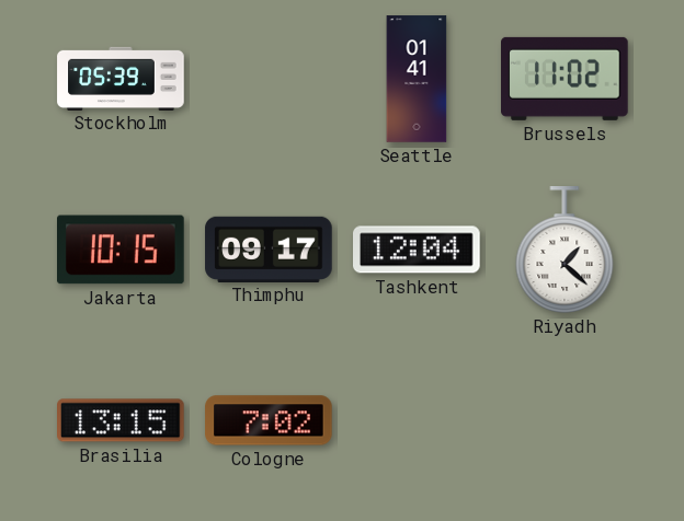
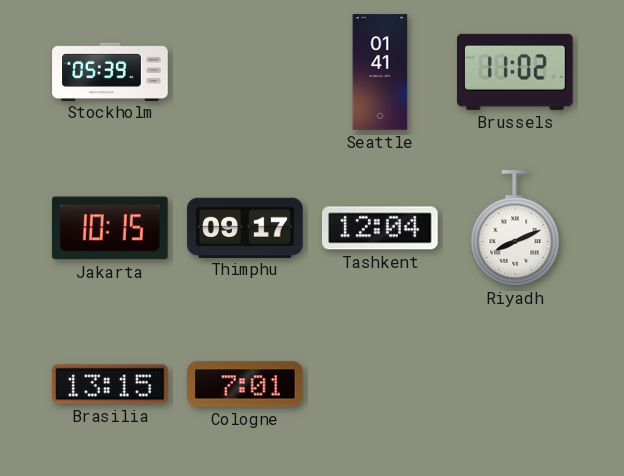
Riyadh: 1:22 -> 8:11 (515, 228)
Cologne: 7:02 -> 7:01 (245, 384)
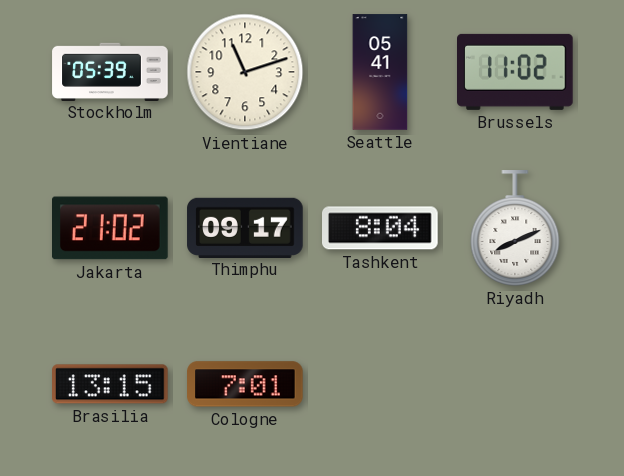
Vientiane: none -> 11:12 (245, 72)
Seattle: 01:41 -> 05:41 (380, 72)
Jakarta: 10:15 -> 21:02 (111, 228)
Tashkent: 12:04 -> 8:04 (381, 228)
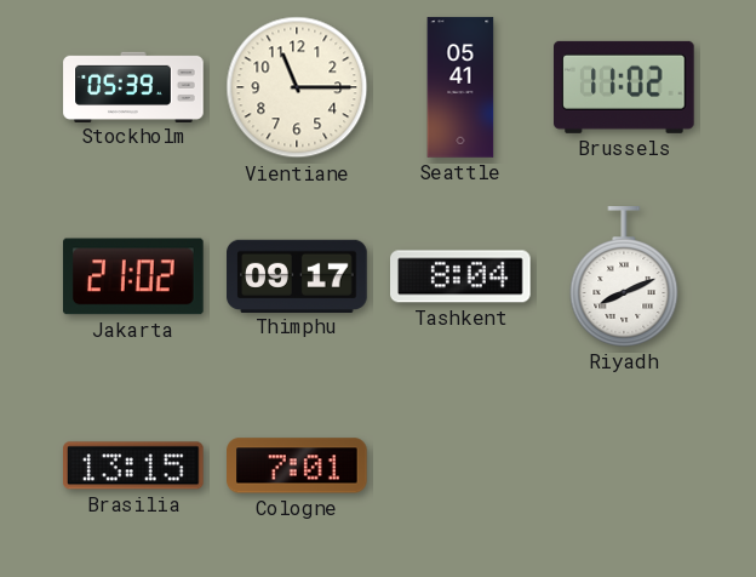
Vientiane: 11:12 -> 11:15 (297, 87)
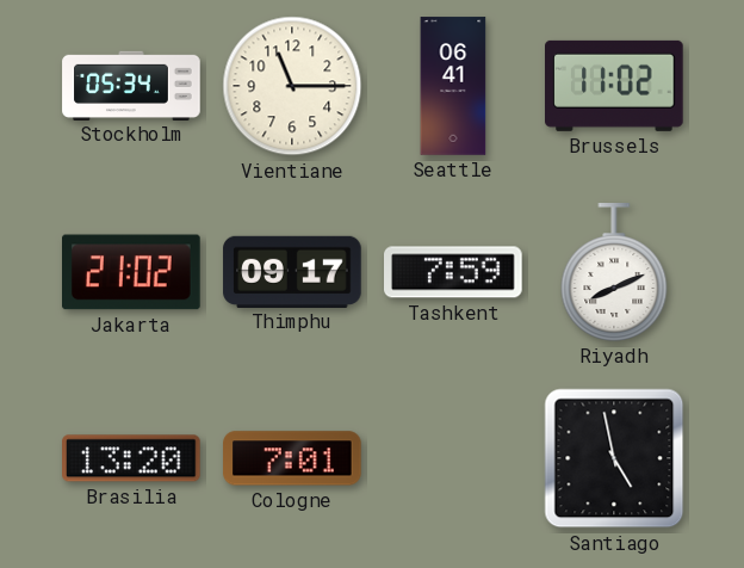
Stockholm: 05:39 -> 05:34 (131, 85)
Seattle: 05:41 -> 06:41 (453, 86)
Tashkent: 8:04 -> 7:59 (454, 272)
Brasilia: 13:15 -> 13:20 (132, 458)
Santiago: none -> 4:58 (614, 458)
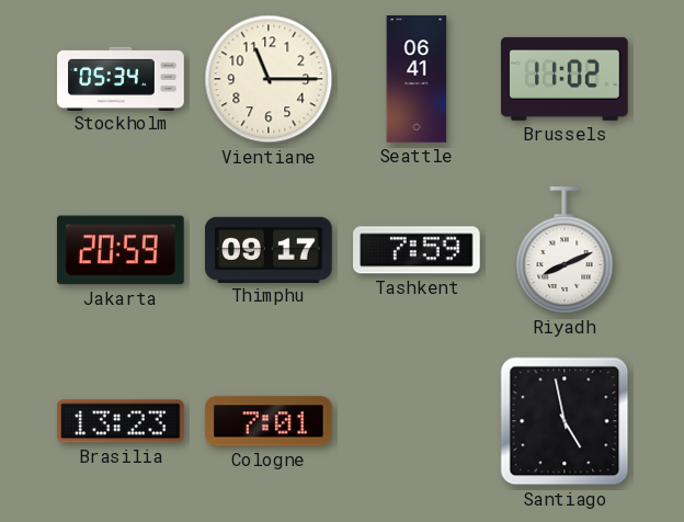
Jakarta: 21:02 -> 20:59 (122, 250)
Brasilia: 13:20 -> 13:23 (122, 421)
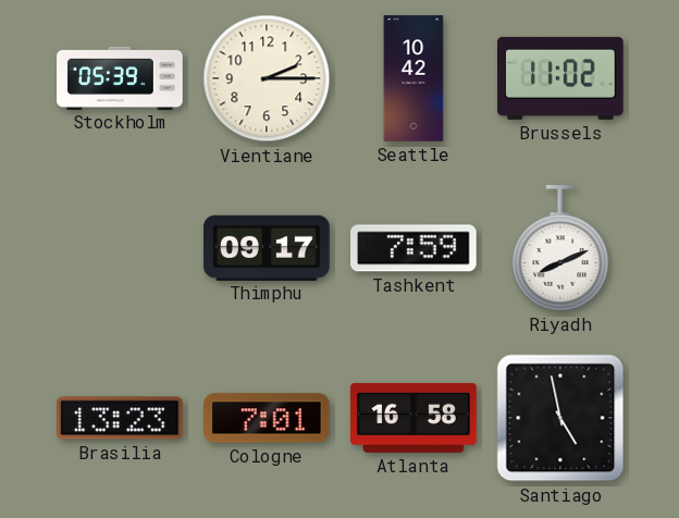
Stockholm: 05:34 -> 05:39 (120, 77)
Vientiane: 11:15 -> 2:15 (267, 78)
Seattle: 06:41 -> 10:42 (413, 78)
Jakarta: 20:59 -> none (122, 250)
Atlanta: none -> 16:58 (413, 418)
